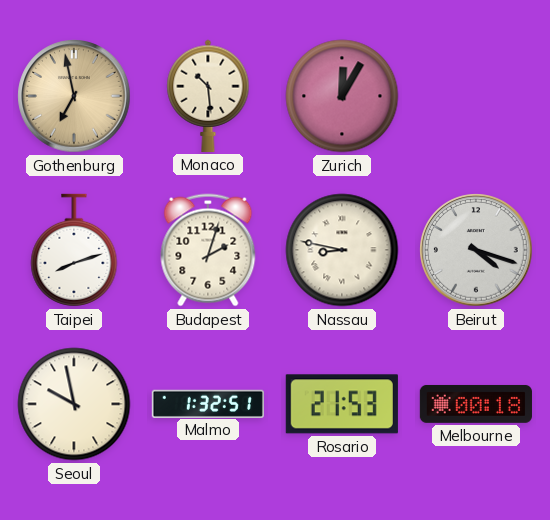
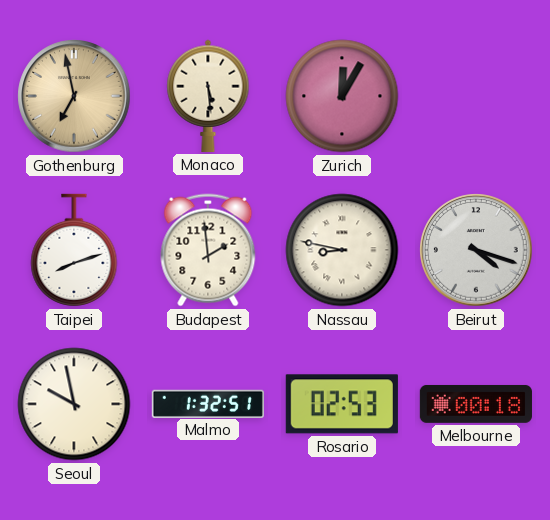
Monaco: 10:29 -> 5:29 (208, 96)
Budapest: 2:03 -> 1:59 (208, 250)
Rosario: 21:53 -> 02:53 (342, 404)
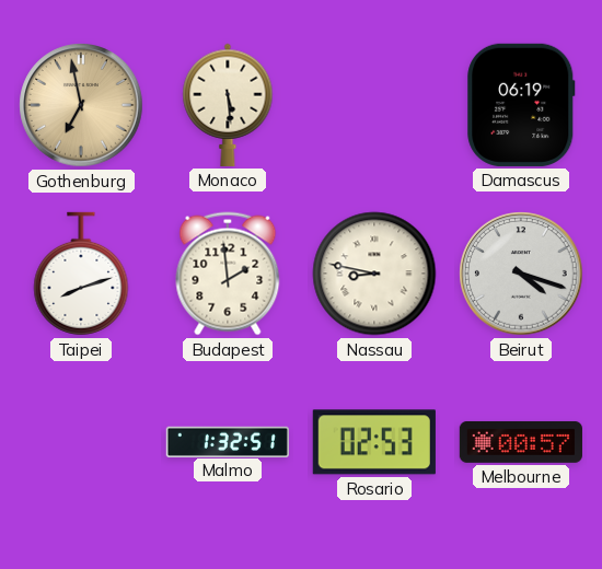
Zurich: 12:05 -> none (342, 96)
Damascus: none -> 06:19 (521, 105)
Seoul: 9:58 -> none (74, 404)
Melbourne: 00:18 -> 00:57 (521, 442)
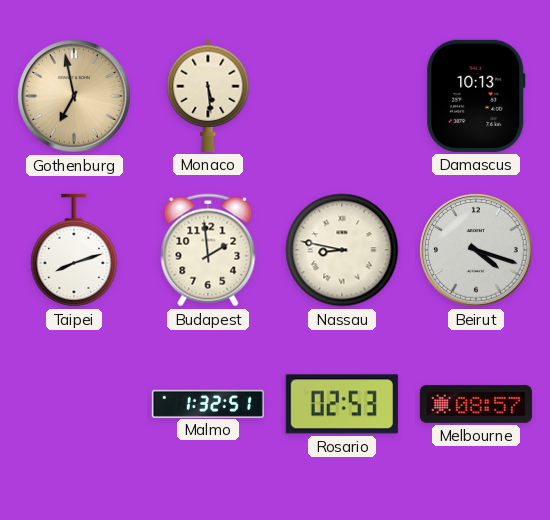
Damascus: 06:19 -> 10:13 (476, 96)
Melbourne: 00:57 -> 08:57 (476, 404)
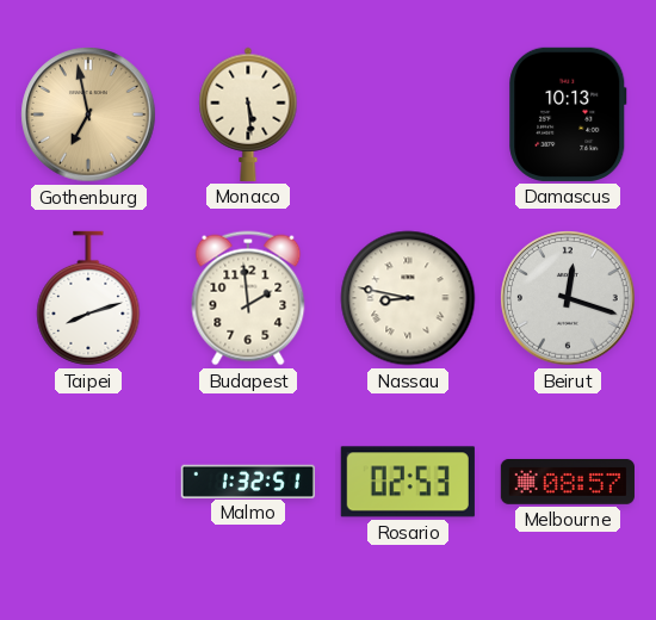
Beirut: 4:18 -> 12:18 (568, 298)
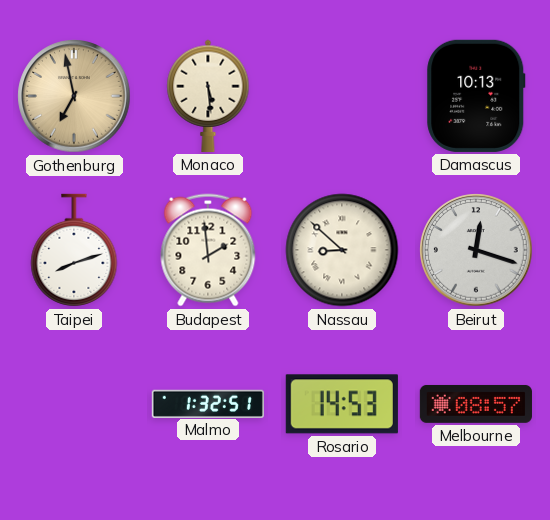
Nassau: 8:47 -> 8:52 (342, 250)
Rosario: 02:53 -> 14:53 (342, 404)
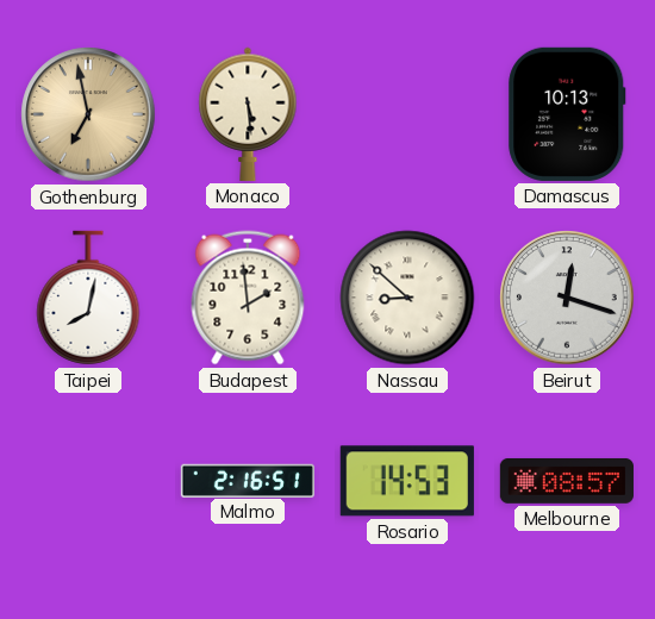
Taipei: 8:12 -> 8:02 (88, 298)
Malmo: 1:32 -> 2:16 (248, 480)
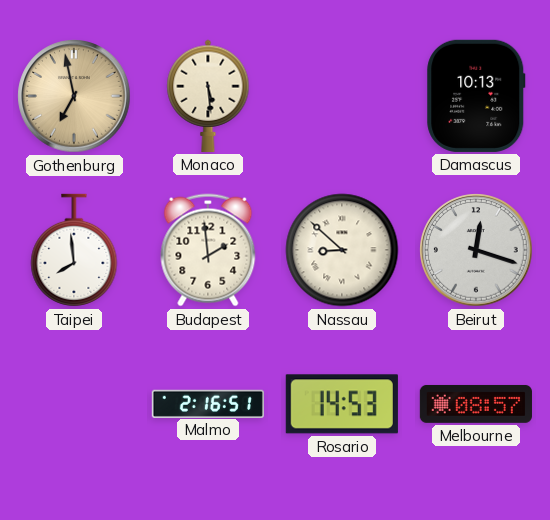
Taipei: 8:02 -> 7:59 (74, 250)
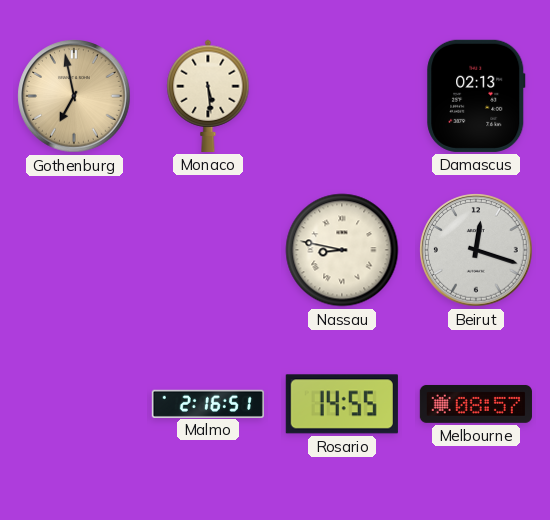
Damascus: 10:13 -> 02:13 (476, 96)
Taipei: 7:59 -> none (74, 250)
Budapest: 1:59 -> none (208, 250)
Nassau: 8:52 -> 8:47 (342, 250)
Rosario: 14:53 -> 14:55 (342, 404)
